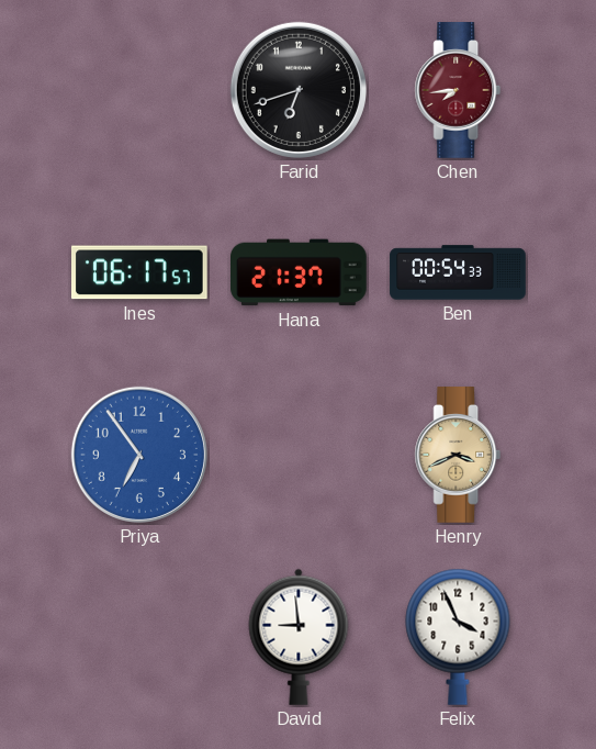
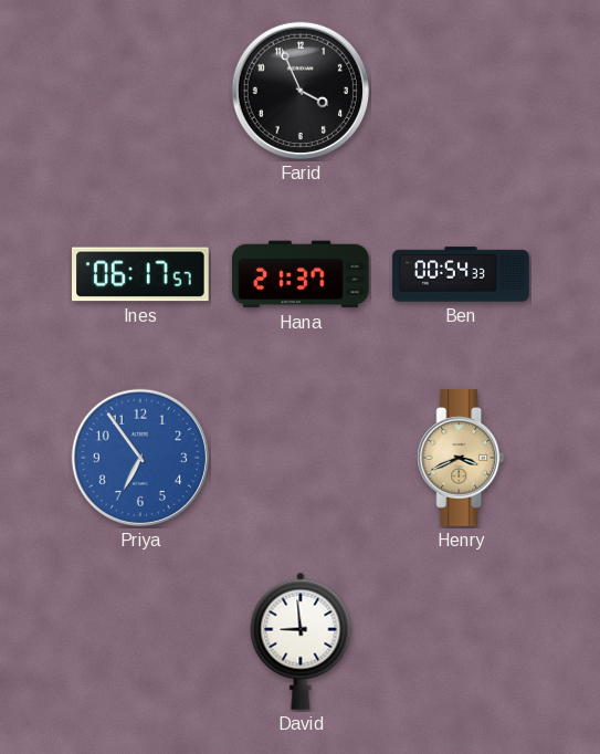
Farid: 6:42 -> 3:56 (301, 91)
Chen: 7:44 -> none (458, 90)
Felix: 3:56 -> none (458, 637)
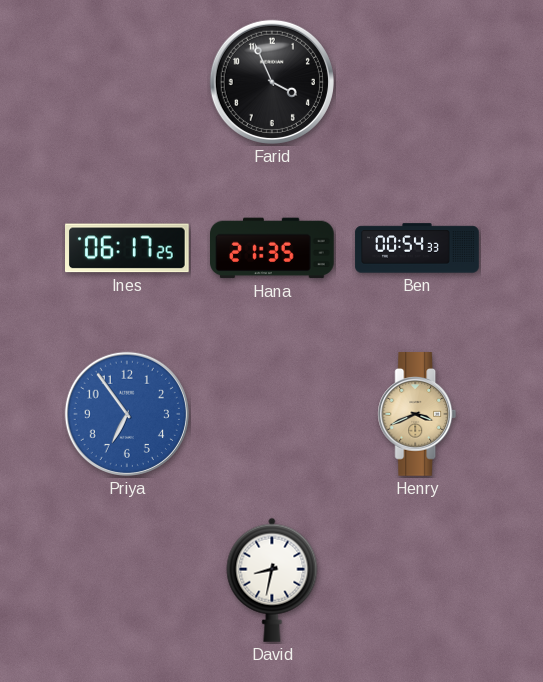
Ines: 06:17:57 -> 06:17:25 (128, 248)
Hana: 21:37 -> 21:35 (273, 248)
David: 8:59 -> 8:32 (272, 580)
